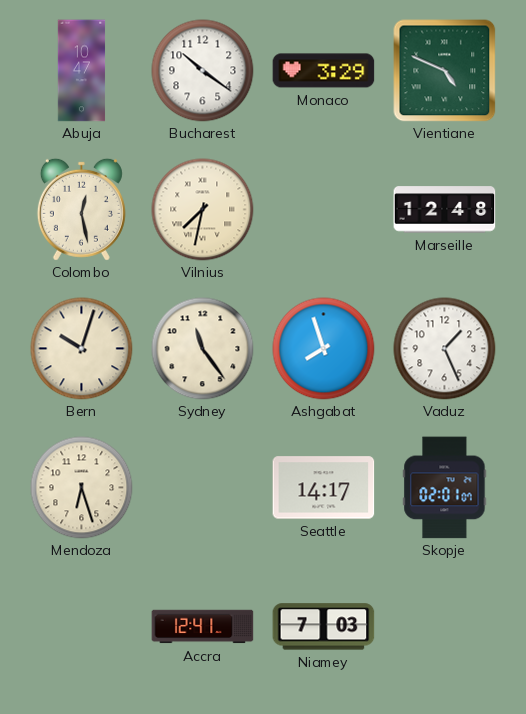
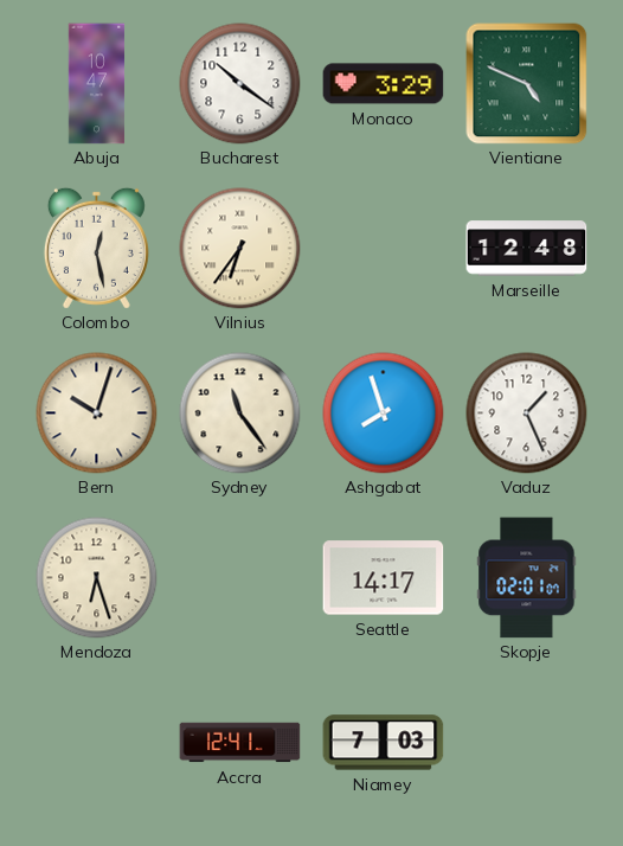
Vilnius: 7:32 -> 6:36 (240, 249)
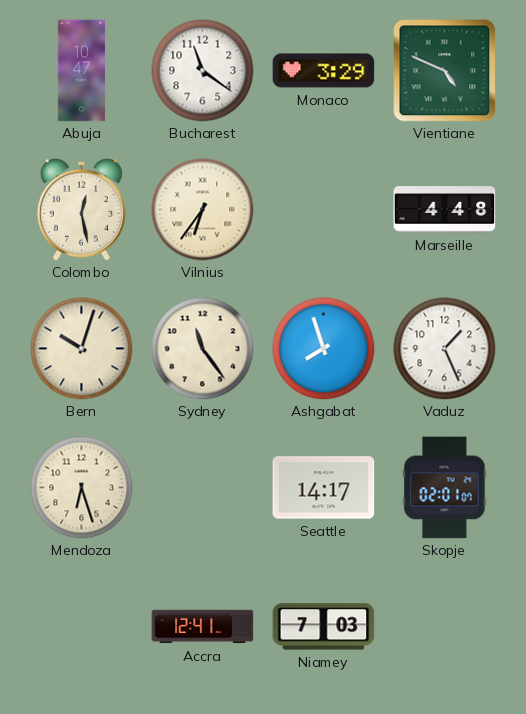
Bucharest: 10:21 -> 11:21 (203, 71)
Marseille: 12:48 -> 4:48 (445, 210)
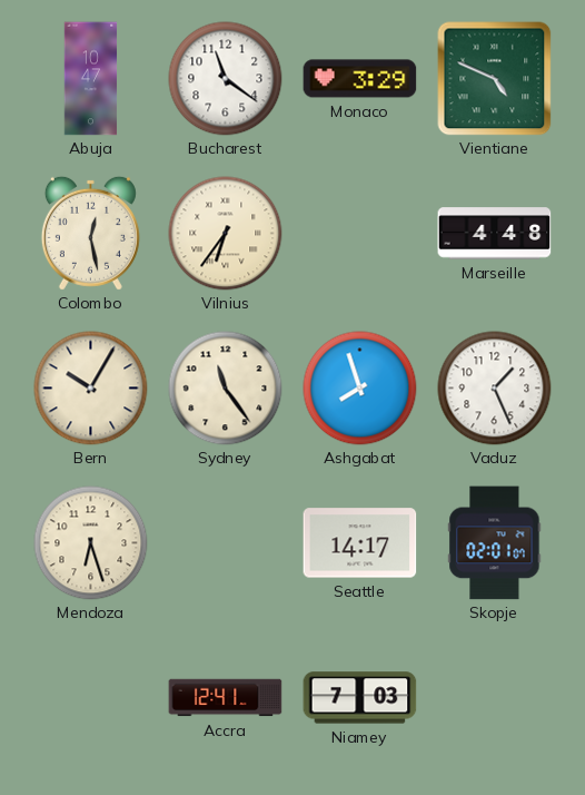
Bern: 10:03 -> 10:05 (91, 389)
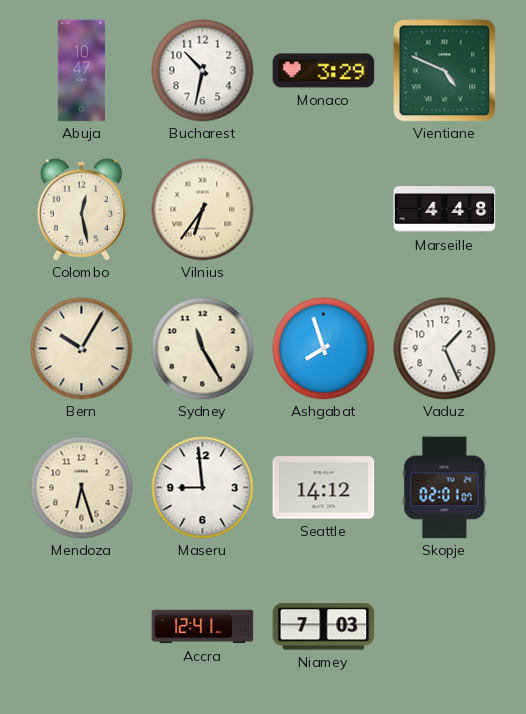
Bucharest: 11:21 -> 10:32 (203, 71)
Sydney: 11:24 -> 11:25 (203, 349)
Maseru: none -> 8:59 (203, 488)
Seattle: 14:17 -> 14:12 (324, 488)
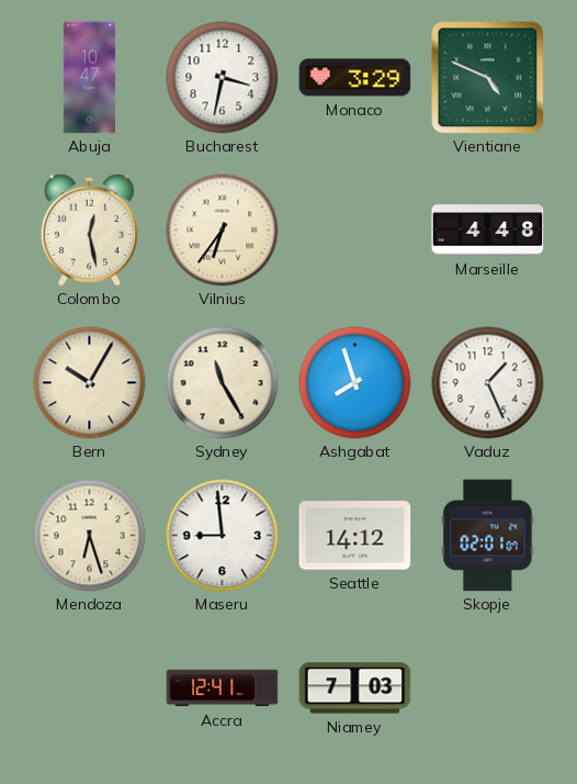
Bucharest: 10:32 -> 3:32 (223, 78)
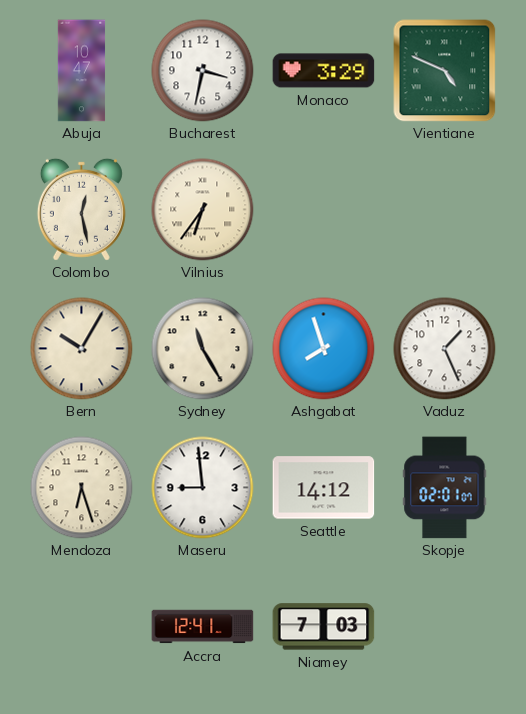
Marseille: 4:48 -> none (488, 231)
